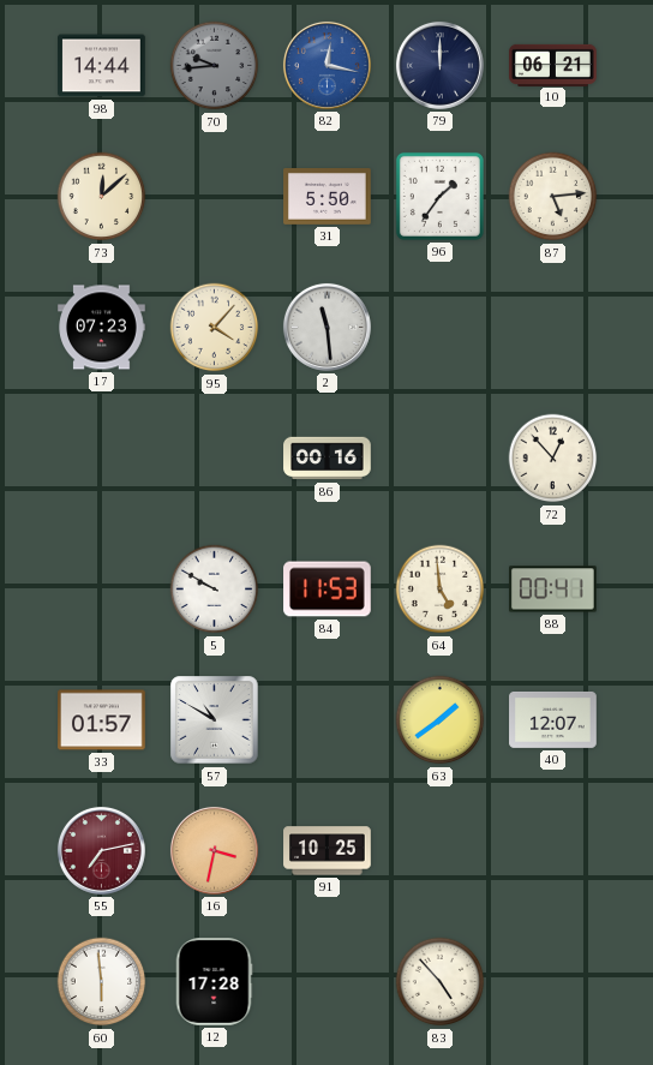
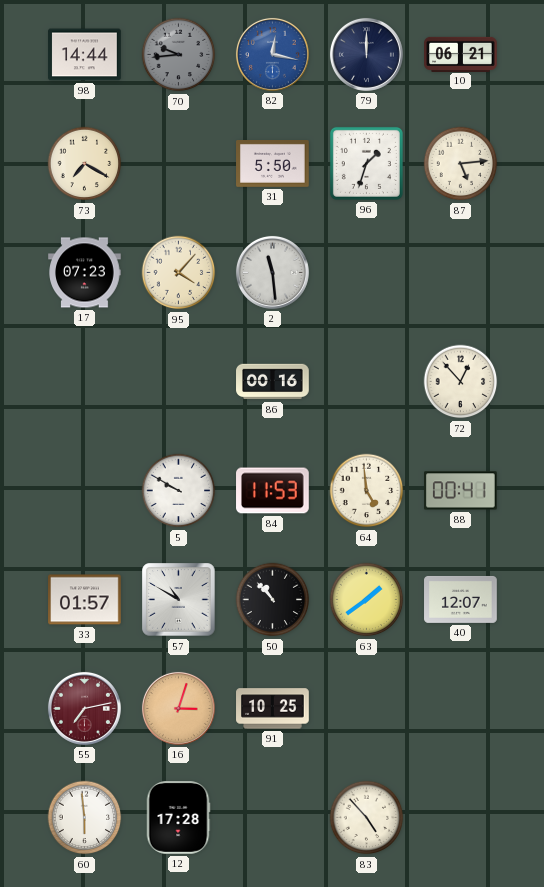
73: 12:08 -> 7:20 (85, 164)
96: 1:36 -> 1:33 (366, 163)
50: none -> 10:53 (273, 600)
16: 3:32 -> 3:03 (178, 708)
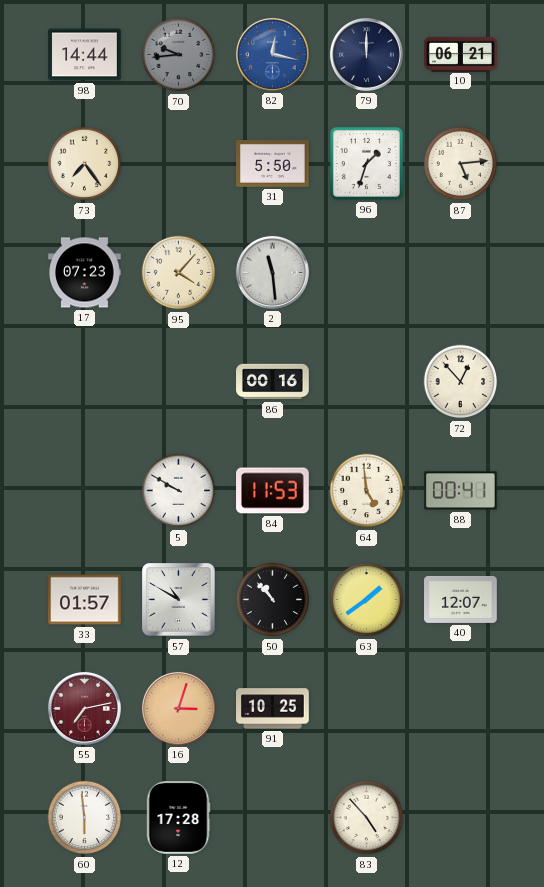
73: 7:20 -> 7:24 (85, 164)
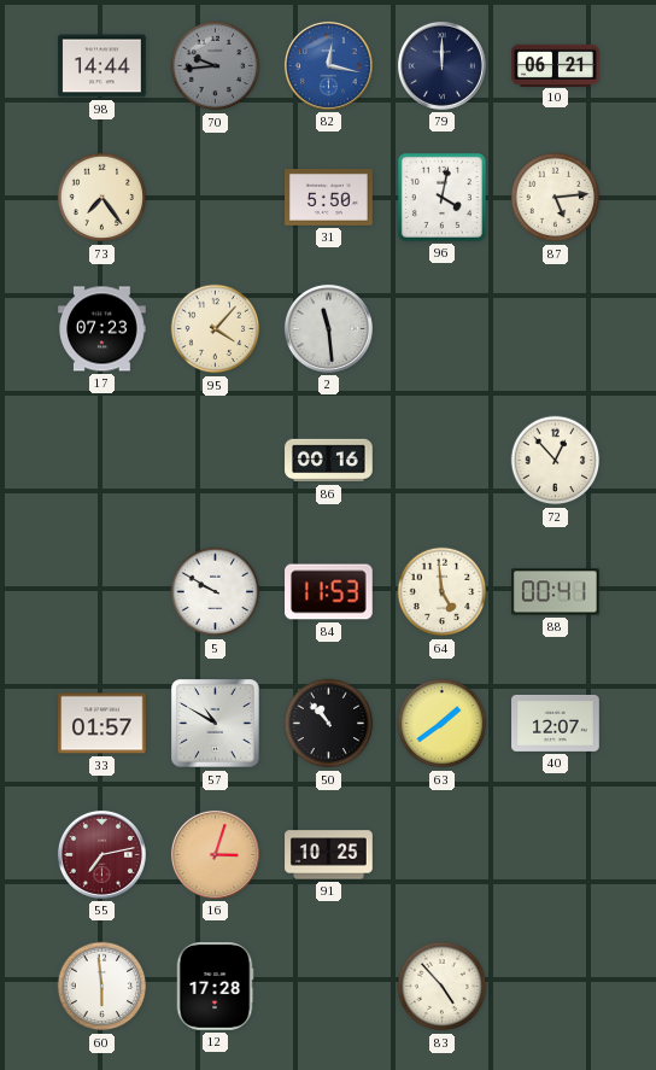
96: 1:33 -> 4:02 (441, 197)
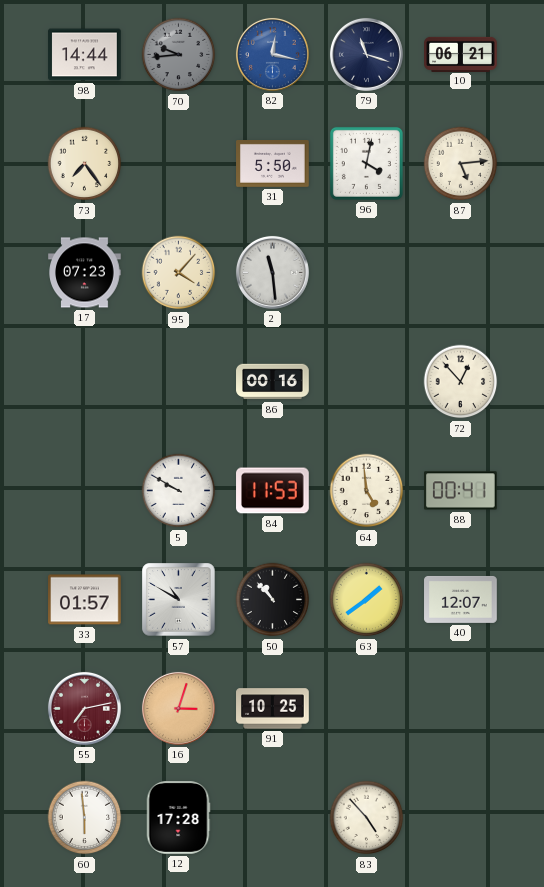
79: 12:00 -> 11:18 (366, 54)
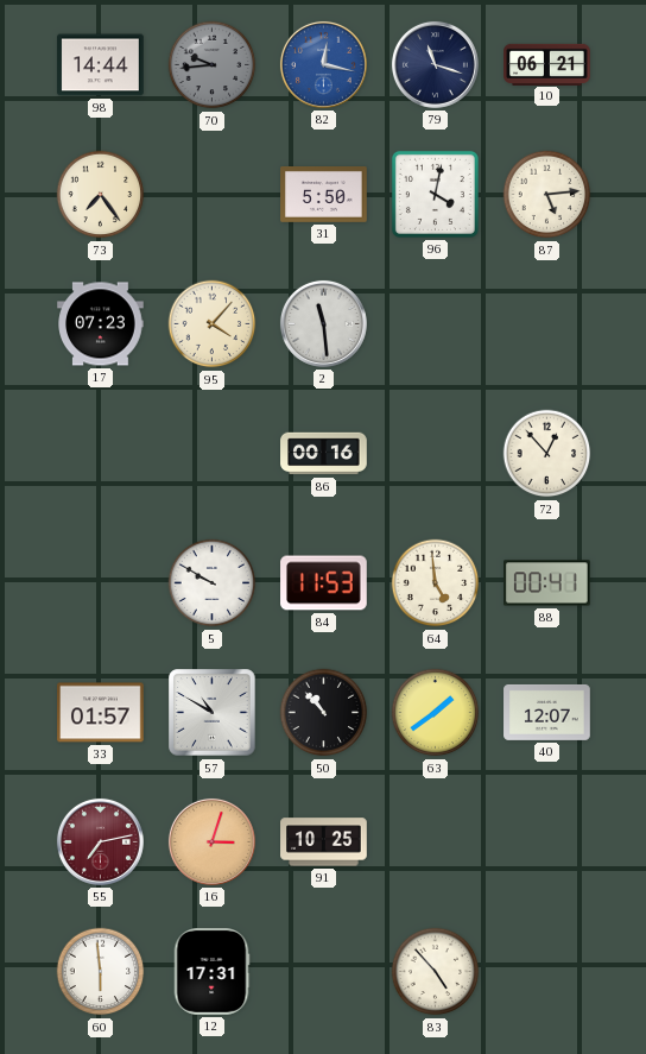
12: 17:28 -> 17:31 (211, 972)
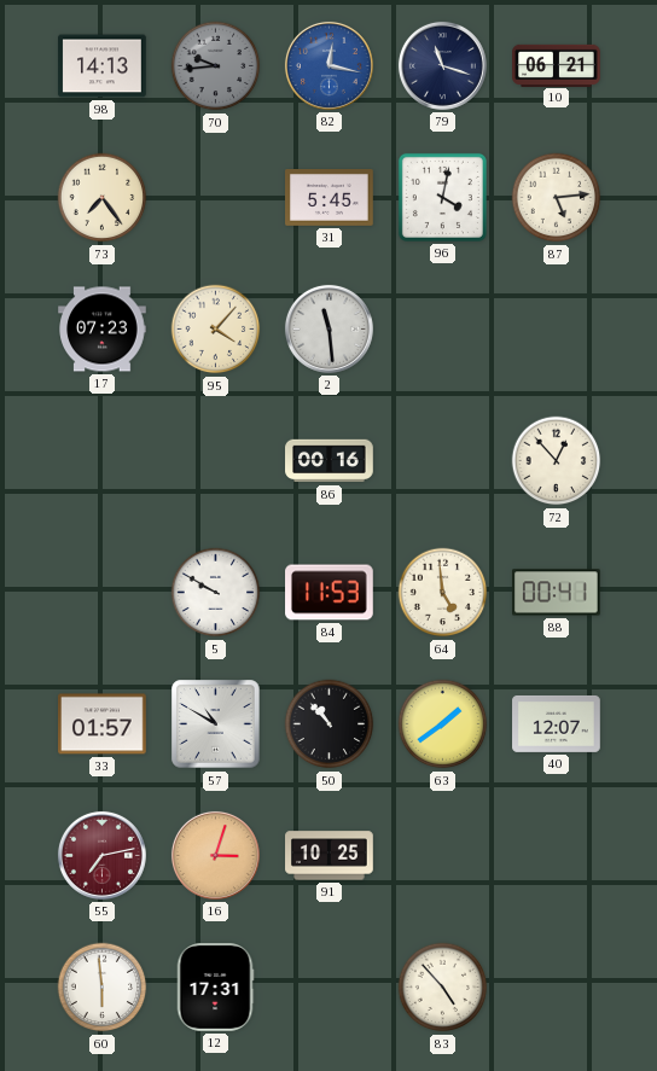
98: 14:44 -> 14:13 (103, 66)
31: 5:50 -> 5:45 (330, 198)
